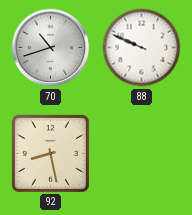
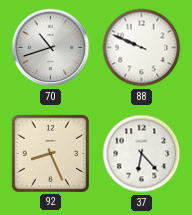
92: 8:28 -> 8:26 (50, 153)
37: none -> 6:23 (142, 154)
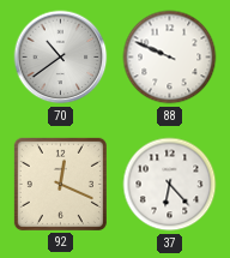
70: 10:42 -> 10:39 (61, 58)
92: 8:26 -> 12:19 (60, 184)
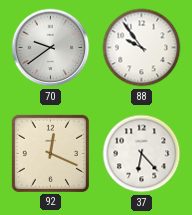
70: 10:39 -> 9:39 (51, 48)
88: 9:49 -> 9:54 (142, 48)
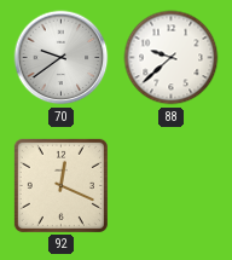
88: 9:54 -> 9:38 (172, 58)
37: 6:23 -> none (142, 154)
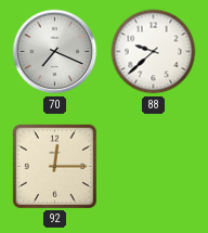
70: 9:39 -> 7:19 (55, 52)
92: 12:19 -> 12:15 (54, 166)
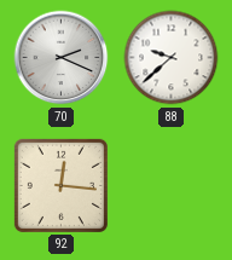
70: 7:19 -> 2:19 (62, 58)
92: 12:15 -> 12:16 (60, 185)
